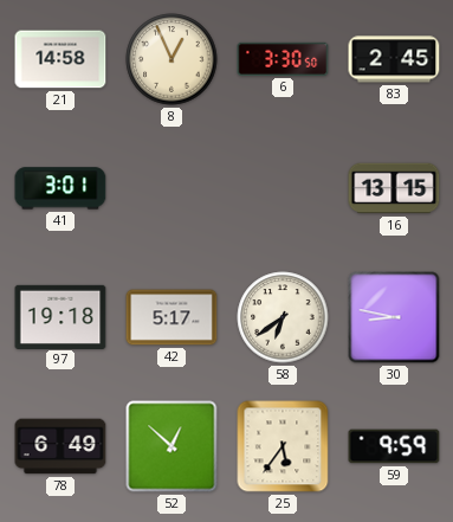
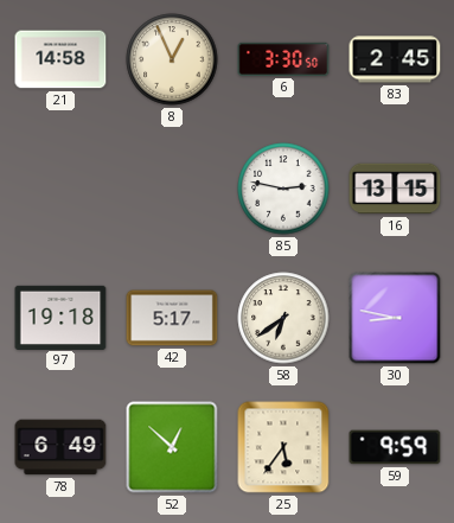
41: 3:01 -> none (60, 188)
85: none -> 2:47 (283, 189)
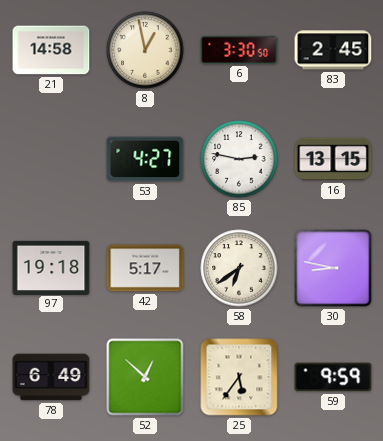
8: 12:56 -> 12:58 (145, 50)
53: none -> 4:27 (145, 159)
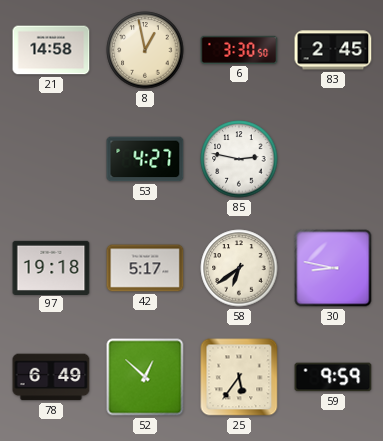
16: 13:15 -> none (333, 159)
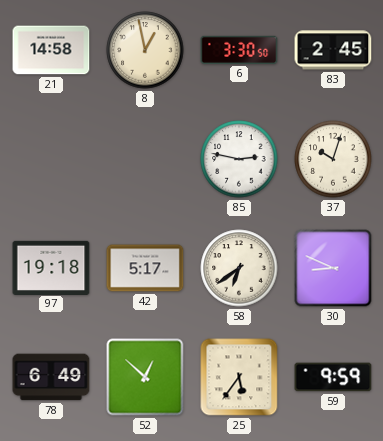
53: 4:27 -> none (145, 159)
37: none -> 10:03 (333, 159)
30: 8:47 -> 8:49 (333, 268)
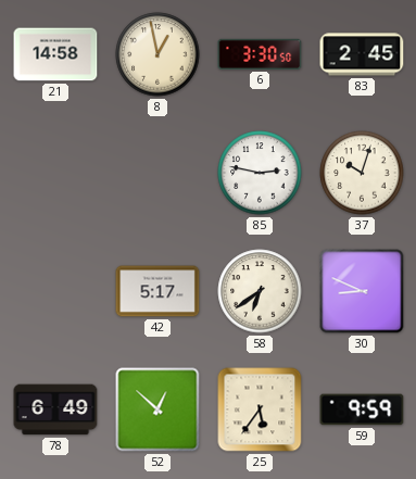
97: 19:18 -> none (51, 267)
